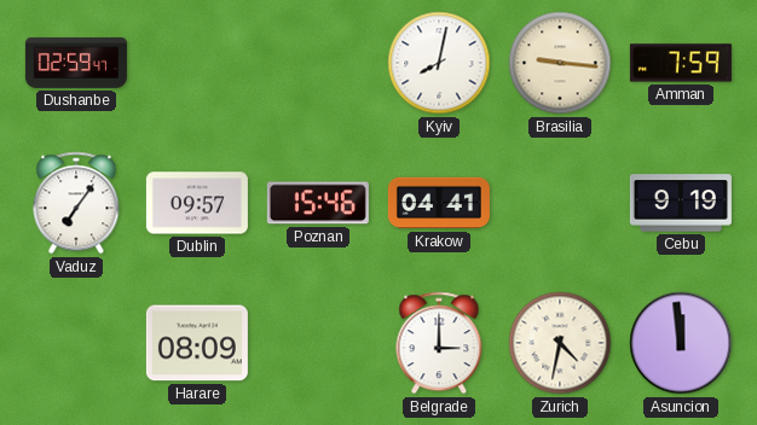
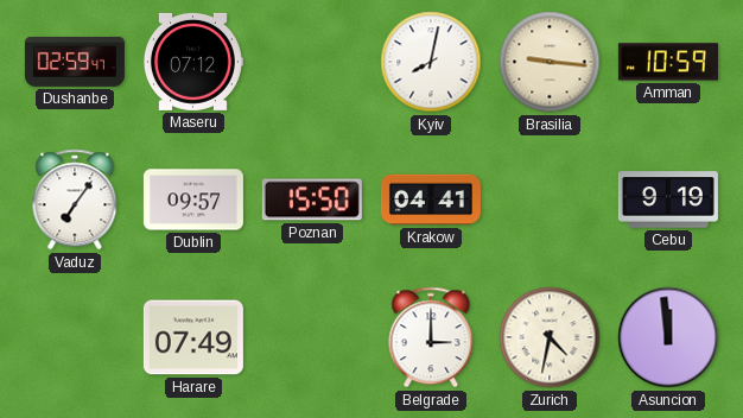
Maseru: none -> 07:12 (192, 62)
Amman: 7:59 -> 10:59 (668, 62)
Poznan: 15:46 -> 15:50 (312, 199)
Harare: 08:09 -> 07:49 (193, 337)
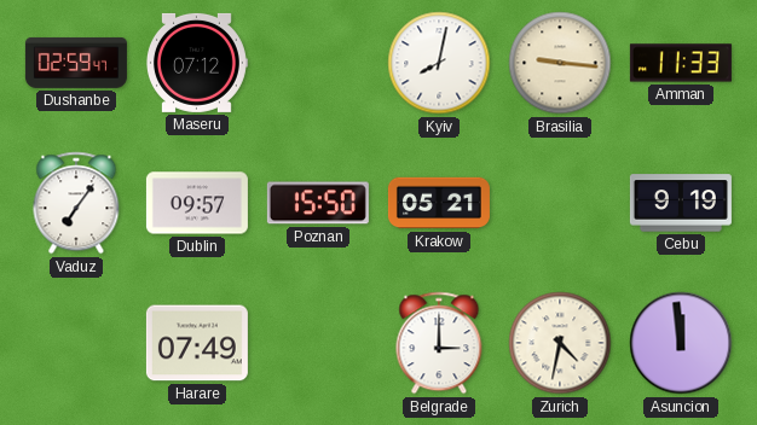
Amman: 10:59 -> 11:33 (681, 63)
Krakow: 04:41 -> 05:21 (439, 203)
